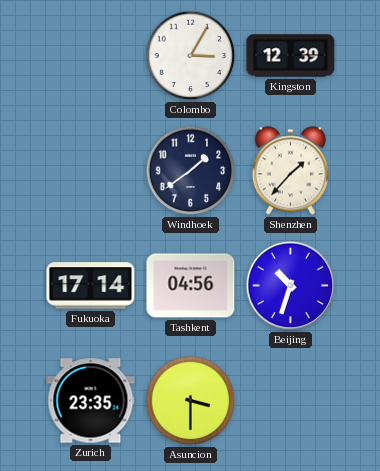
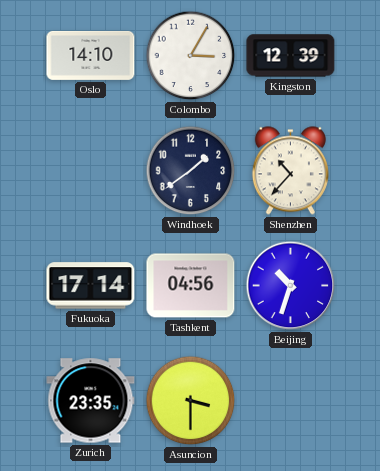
Oslo: none -> 14:10 (91, 55)
Shenzhen: 1:37 -> 10:37 (290, 171)
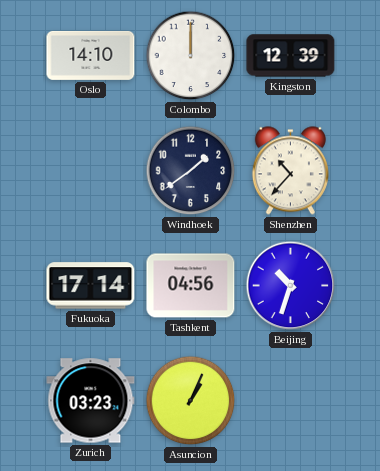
Colombo: 3:05 -> 12:00 (191, 56)
Zurich: 23:35 -> 03:23 (91, 401)
Asuncion: 3:30 -> 1:04 (191, 401)
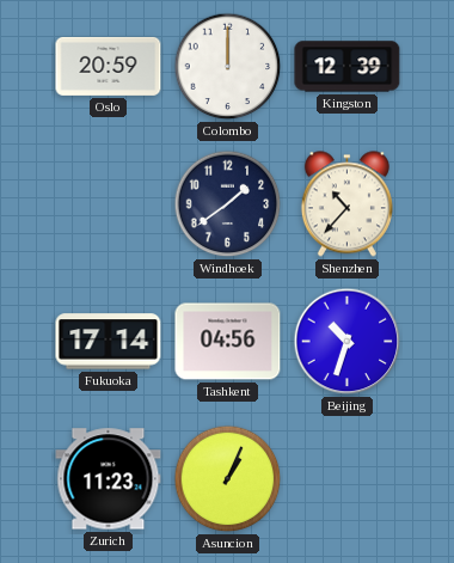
Oslo: 14:10 -> 20:59 (109, 66)
Zurich: 03:23 -> 11:23 (109, 479)
